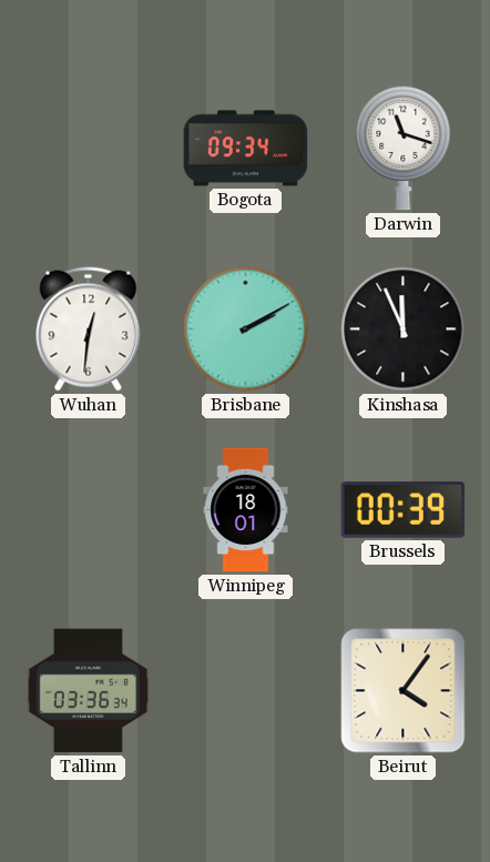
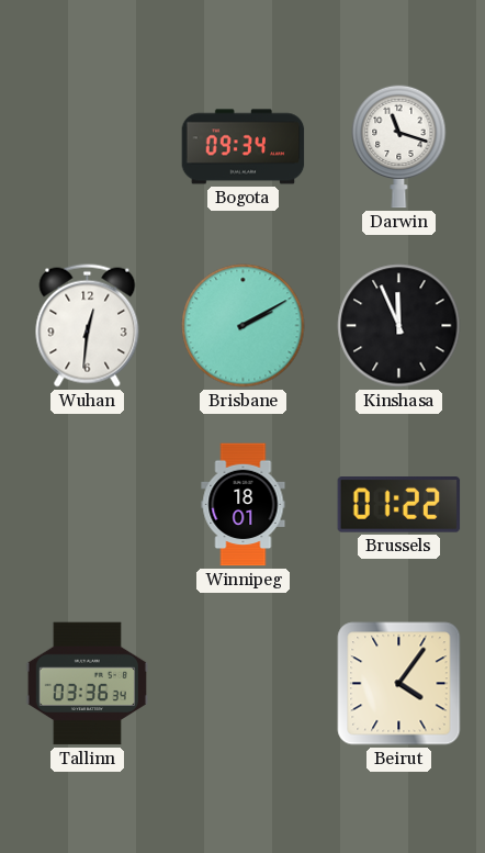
Brussels: 00:39 -> 01:22 (399, 505)
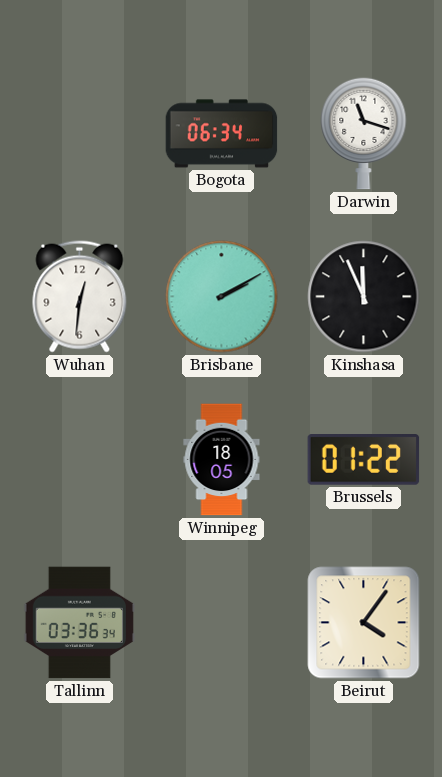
Bogota: 09:34 -> 06:34 (222, 134)
Winnipeg: 18:01 -> 18:05 (222, 460)
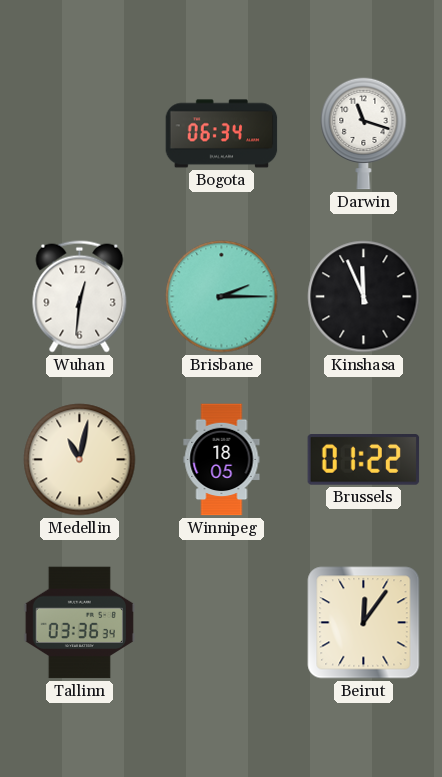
Brisbane: 2:10 -> 2:15 (222, 297)
Medellin: none -> 11:02 (80, 460)
Beirut: 4:06 -> 12:06 (364, 623)
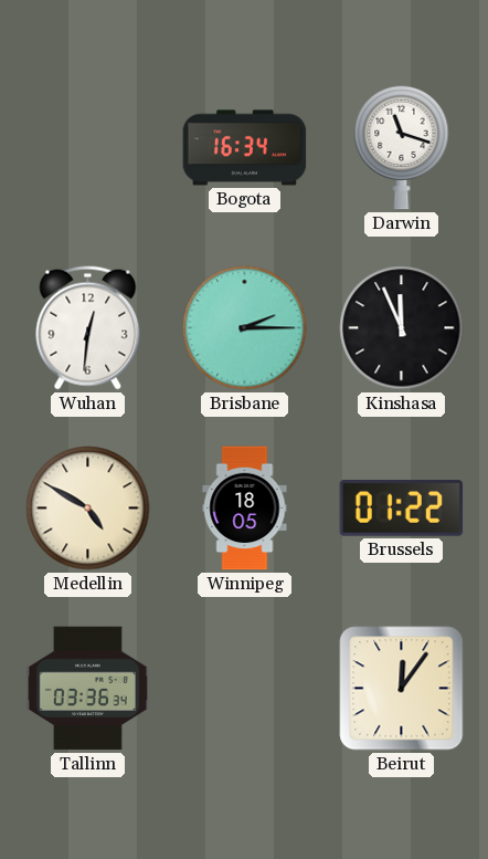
Bogota: 06:34 -> 16:34 (245, 148)
Medellin: 11:02 -> 4:50 (88, 509)
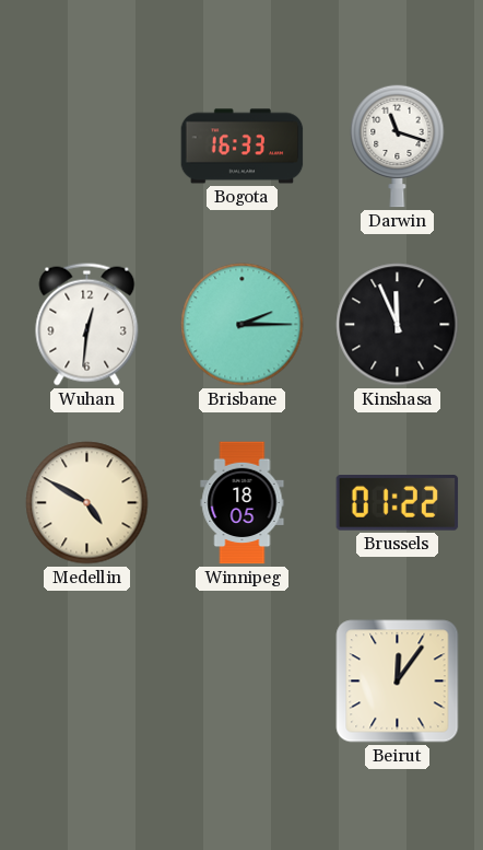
Bogota: 16:34 -> 16:33 (243, 147)
Tallinn: 03:36 -> none (87, 689)
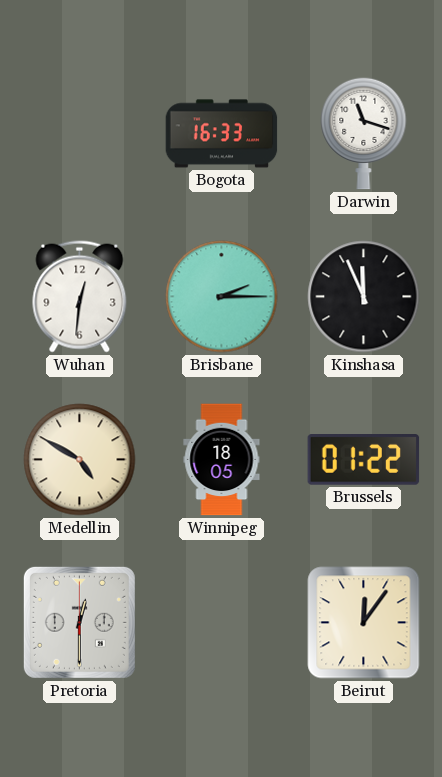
Pretoria: none -> 12:30 (79, 622)
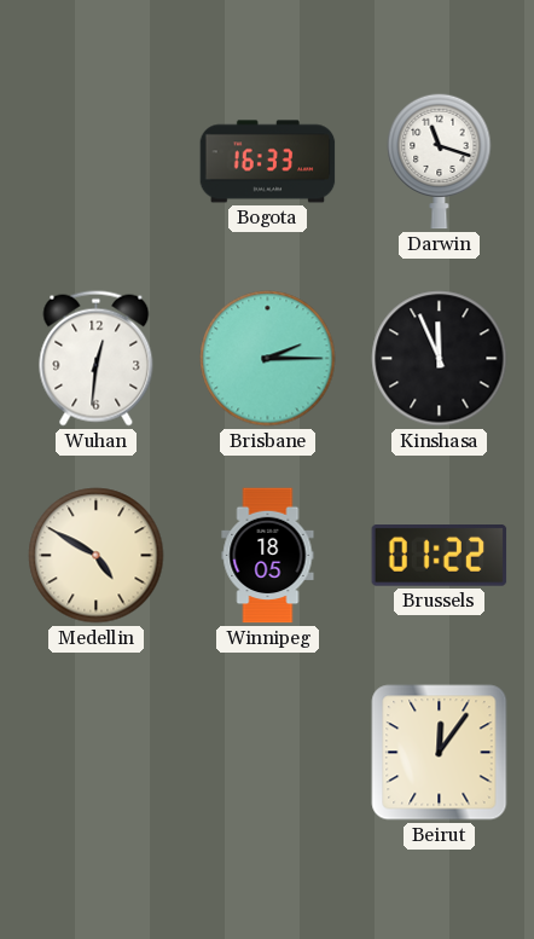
Pretoria: 12:30 -> none (79, 622)
